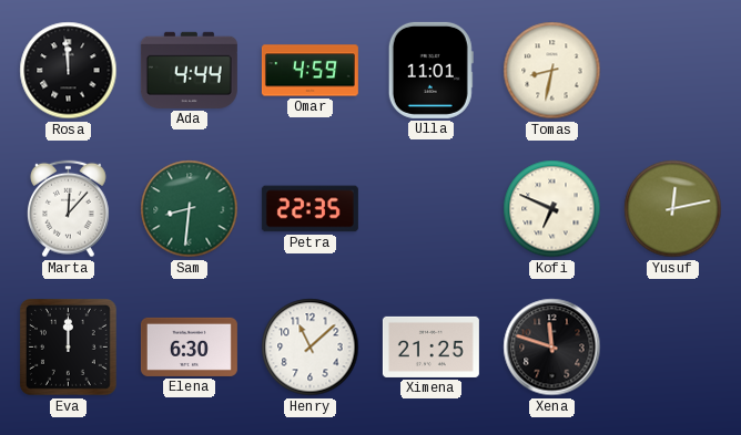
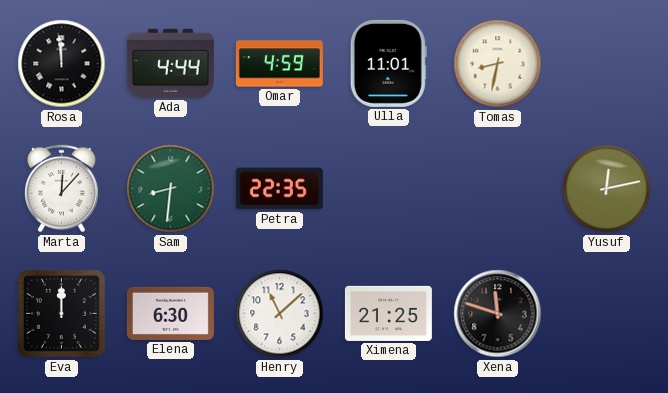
Kofi: 6:49 -> none (552, 209)
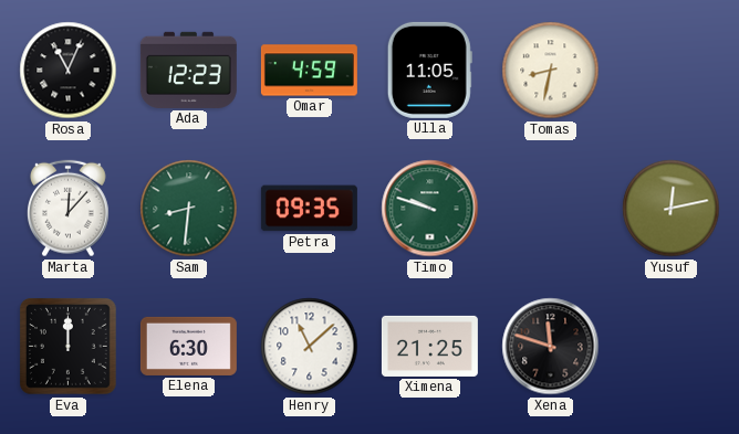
Rosa: 11:59 -> 11:04 (69, 71)
Ada: 4:44 -> 12:23 (188, 70)
Ulla: 11:01 -> 11:05 (429, 70)
Petra: 22:35 -> 09:35 (309, 209)
Timo: none -> 9:48 (430, 209)
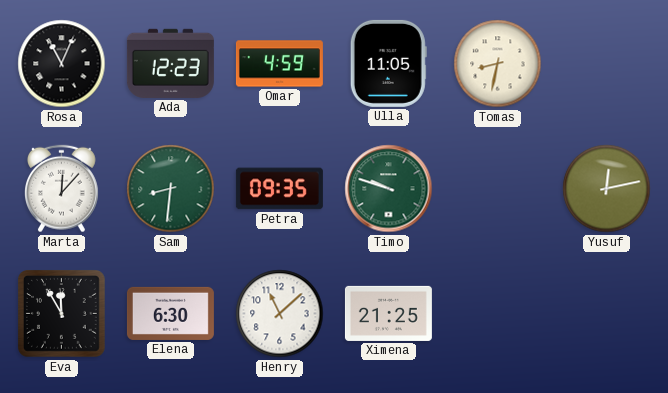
Eva: 12:00 -> 11:55 (62, 314)
Xena: 11:48 -> none (551, 347)
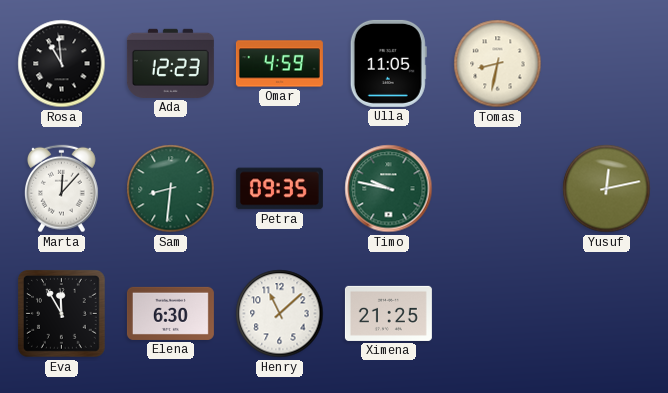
Rosa: 11:04 -> 10:59 (62, 64)
Timo: 9:48 -> 9:47 (389, 189)
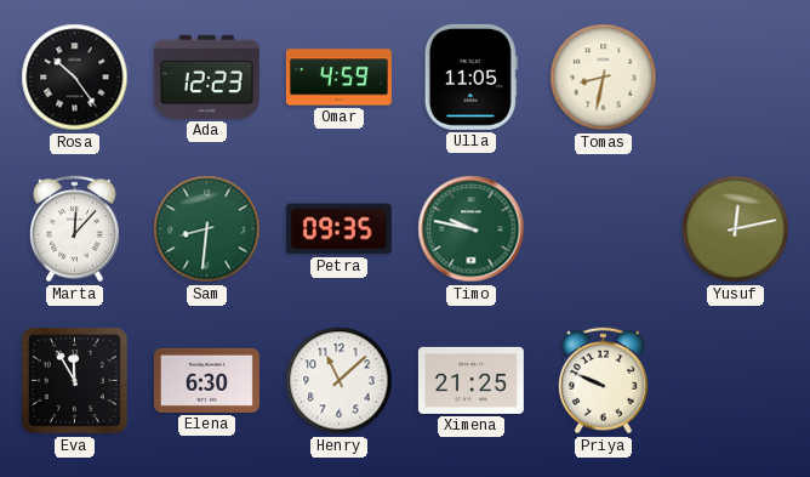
Rosa: 10:59 -> 10:24 (75, 78)
Priya: none -> 9:49 (603, 381)
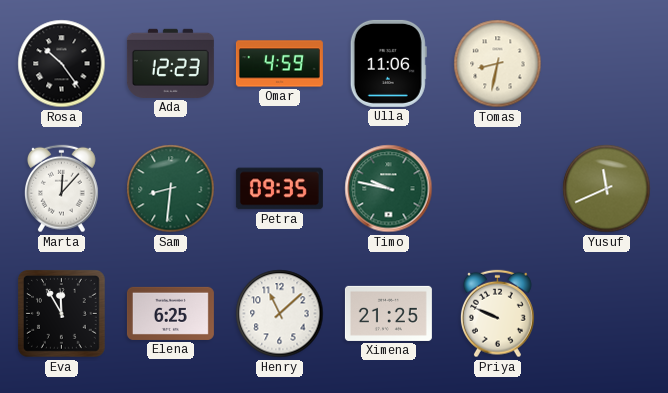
Ulla: 11:05 -> 11:06 (388, 63)
Yusuf: 12:13 -> 11:41 (607, 189)
Elena: 6:30 -> 6:25 (170, 313)
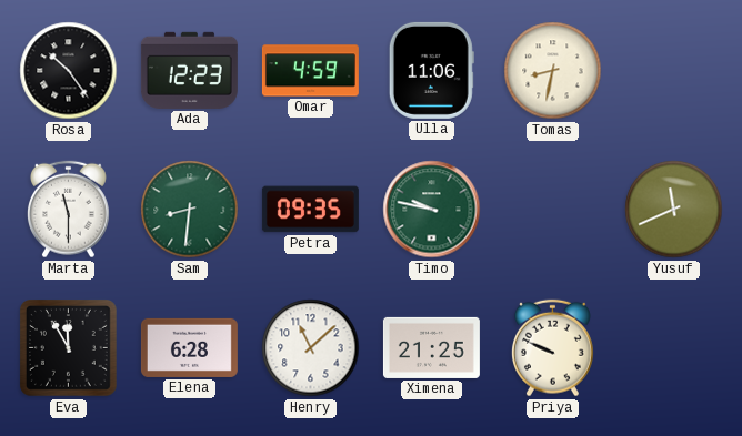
Marta: 12:07 -> 11:30 (68, 210)
Elena: 6:25 -> 6:28 (189, 347)
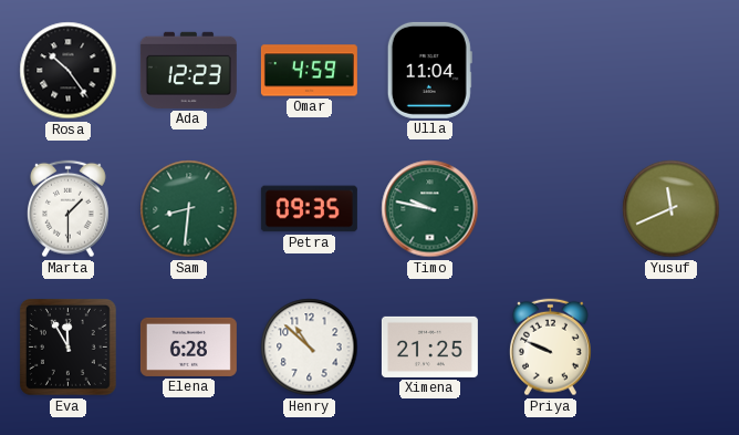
Ulla: 11:06 -> 11:04 (429, 70)
Tomas: 8:32 -> none (553, 71)
Marta: 11:30 -> 1:30 (67, 209)
Henry: 11:08 -> 10:52 (310, 348)
